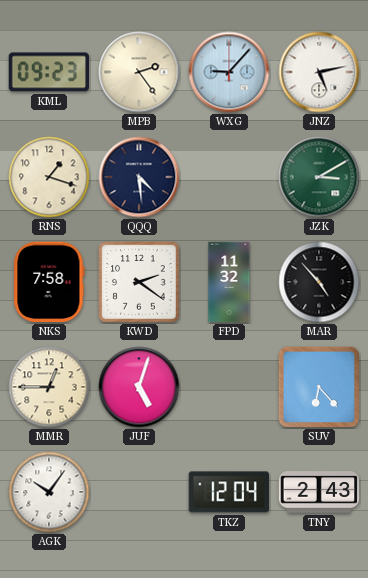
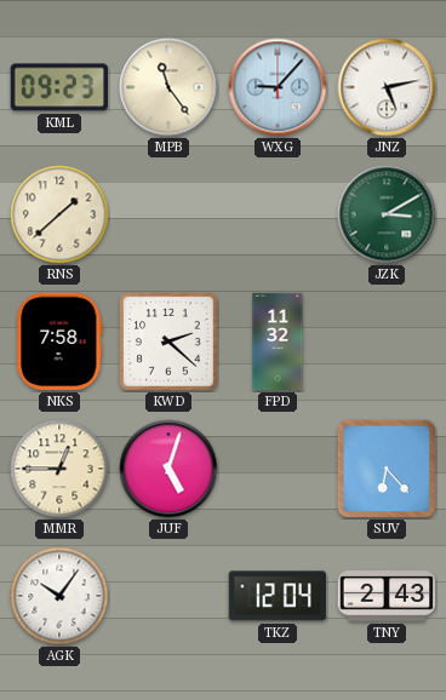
MPB: 2:24 -> 11:24 (168, 87)
RNS: 1:18 -> 1:38 (59, 214)
QQQ: 4:29 -> none (139, 177)
KWD: 2:21 -> 2:22 (168, 342)
MAR: 4:53 -> none (319, 282)
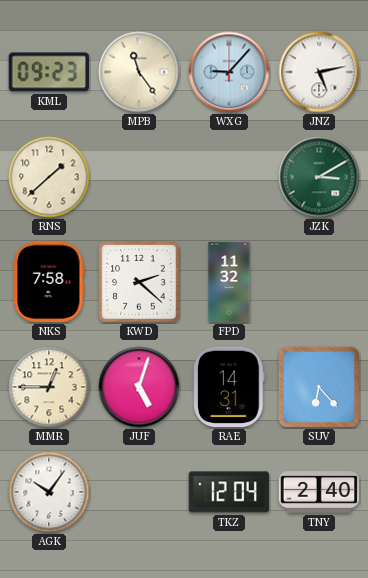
RAE: none -> 14:31 (229, 387)
TNY: 2:43 -> 2:40 (319, 492)
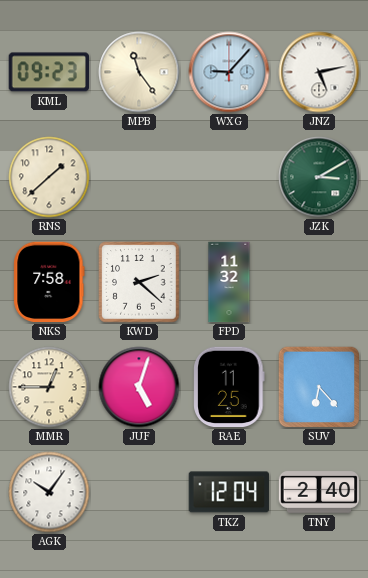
RAE: 14:31 -> 11:25 (229, 387)
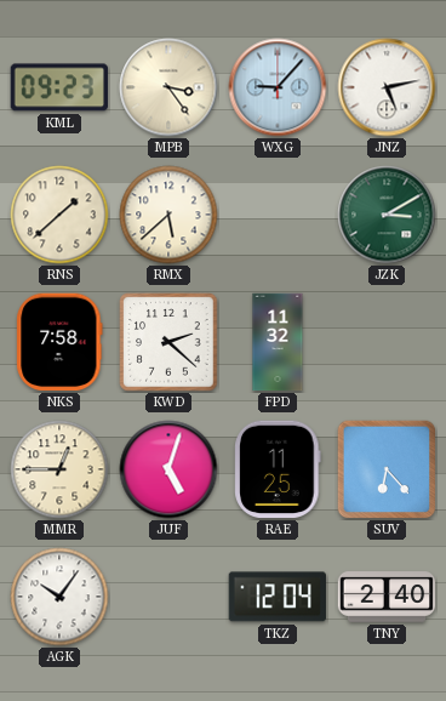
MPB: 11:24 -> 3:24 (168, 87)
RMX: none -> 5:38 (168, 215)
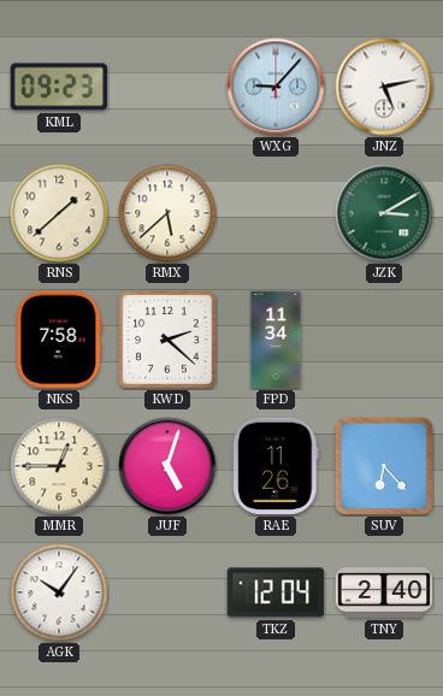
MPB: 3:24 -> none (168, 87)
FPD: 11:32 -> 11:34 (276, 340)
RAE: 11:25 -> 11:26 (276, 466)
